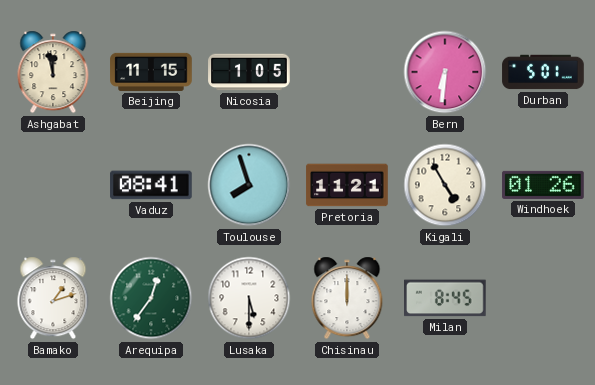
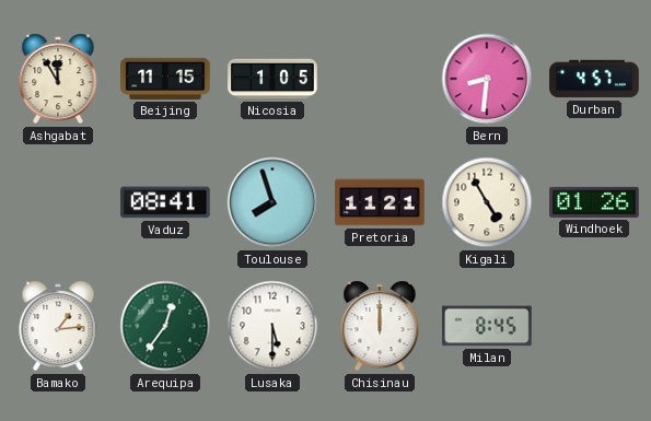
Ashgabat: 11:58 -> 11:55 (58, 79)
Bern: 6:31 -> 8:31 (487, 79)
Durban: 5:01 -> 4:57 (594, 79)
Bamako: 1:12 -> 1:14 (58, 326)
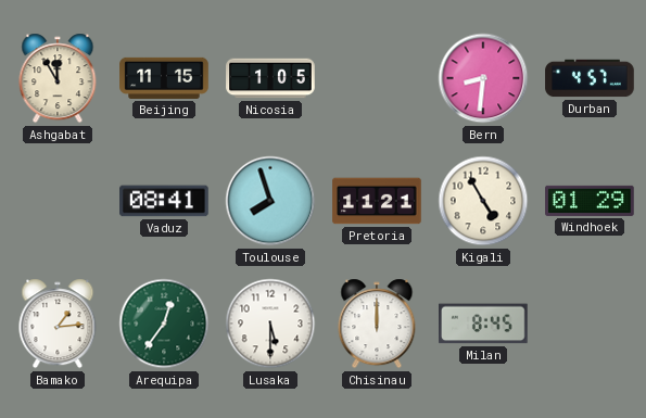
Windhoek: 01:26 -> 01:29 (590, 201)
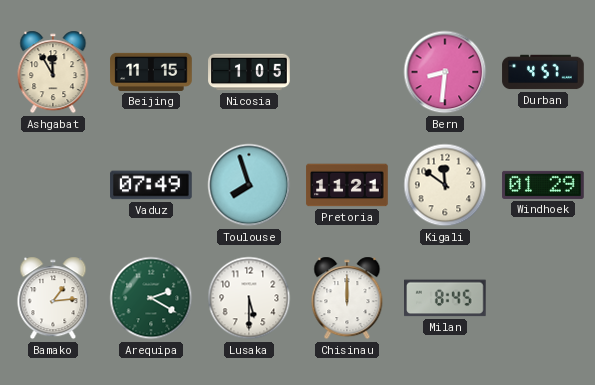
Vaduz: 08:41 -> 07:49 (151, 185)
Kigali: 4:55 -> 11:51 (445, 185)
Arequipa: 12:36 -> 2:20 (151, 298)
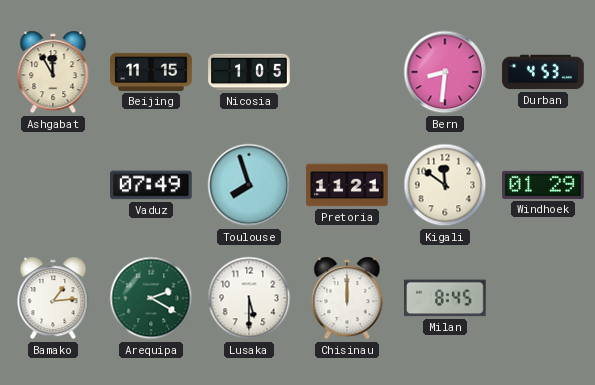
Durban: 4:57 -> 4:53 (543, 72)
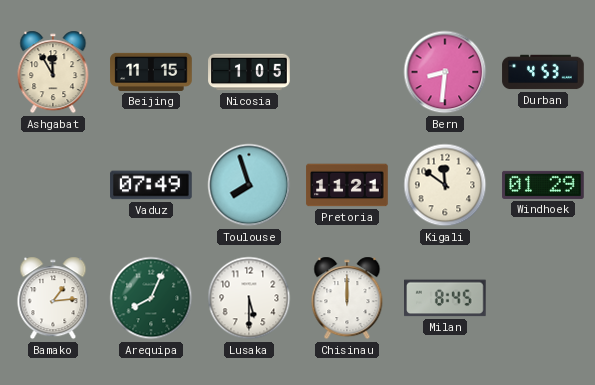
Arequipa: 2:20 -> 8:04 (151, 298)
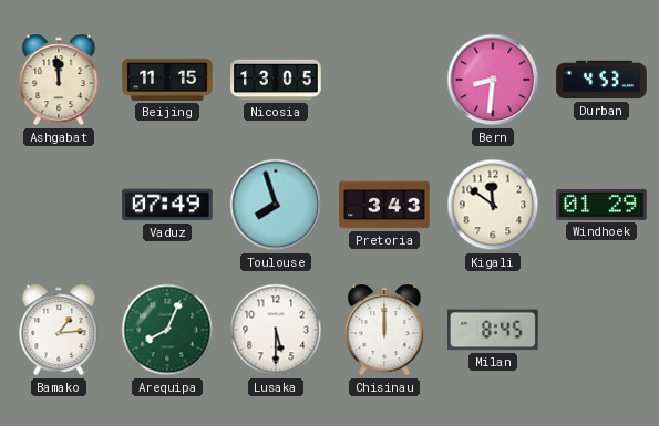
Ashgabat: 11:55 -> 11:59 (59, 80)
Nicosia: 1:05 -> 13:05 (276, 80)
Pretoria: 11:21 -> 3:43 (384, 205)
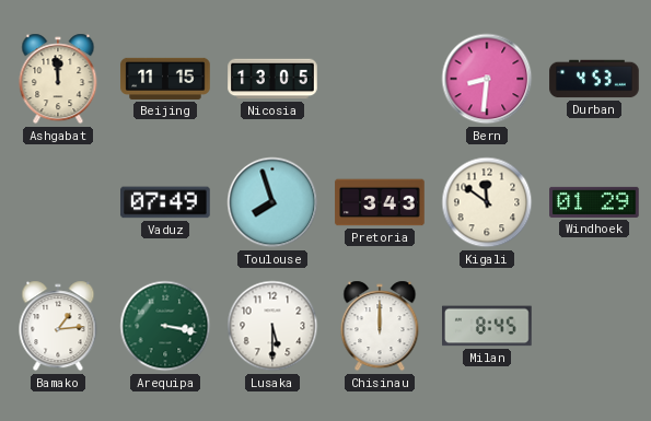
Arequipa: 8:04 -> 3:17 (165, 326)
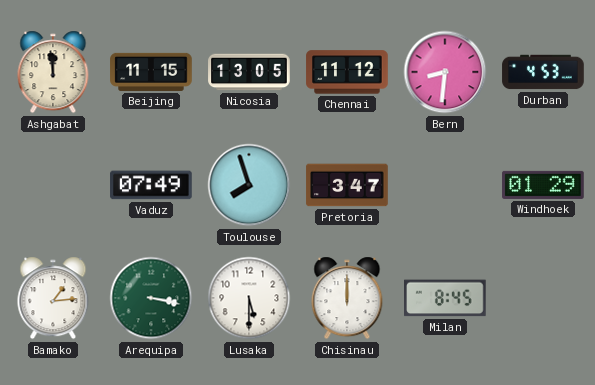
Chennai: none -> 11:12 (347, 72)
Pretoria: 3:43 -> 3:47 (347, 185)
Kigali: 11:51 -> none (487, 202)
